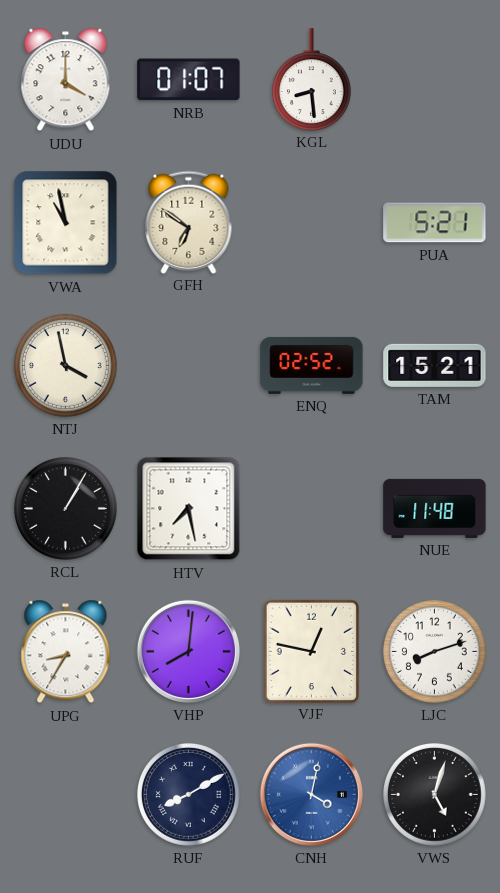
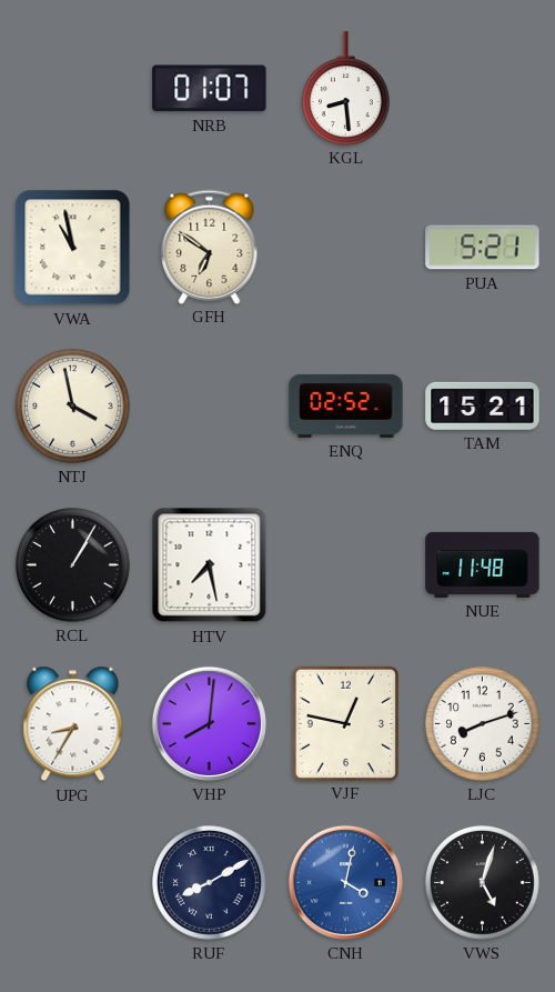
UDU: 4:00 -> none (66, 80)
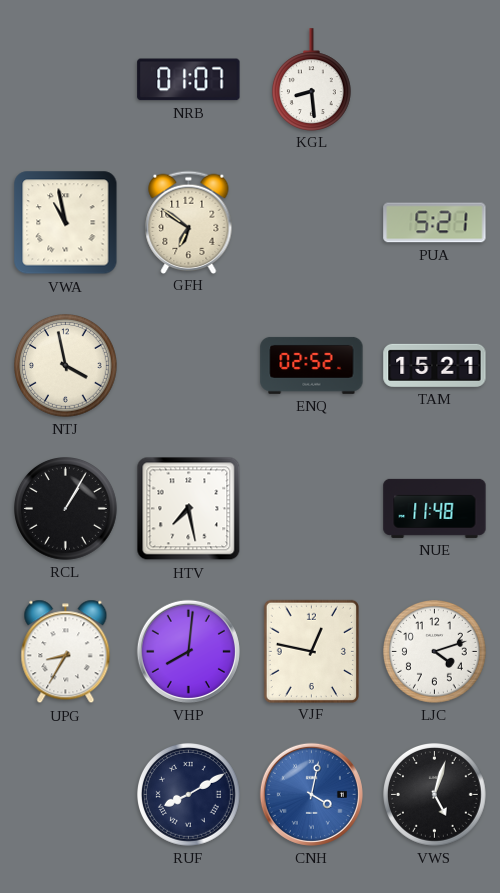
LJC: 8:12 -> 4:12 (435, 652)
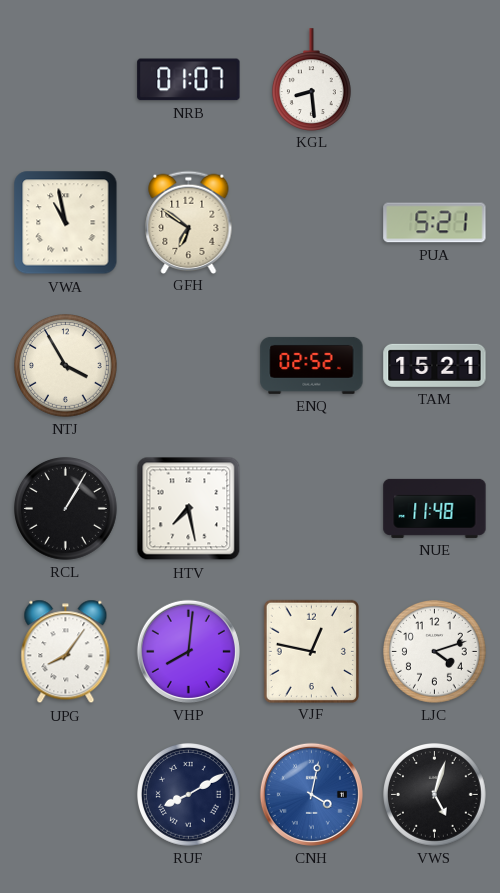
NTJ: 3:58 -> 3:55 (66, 366)
UPG: 8:35 -> 8:06 (66, 652)
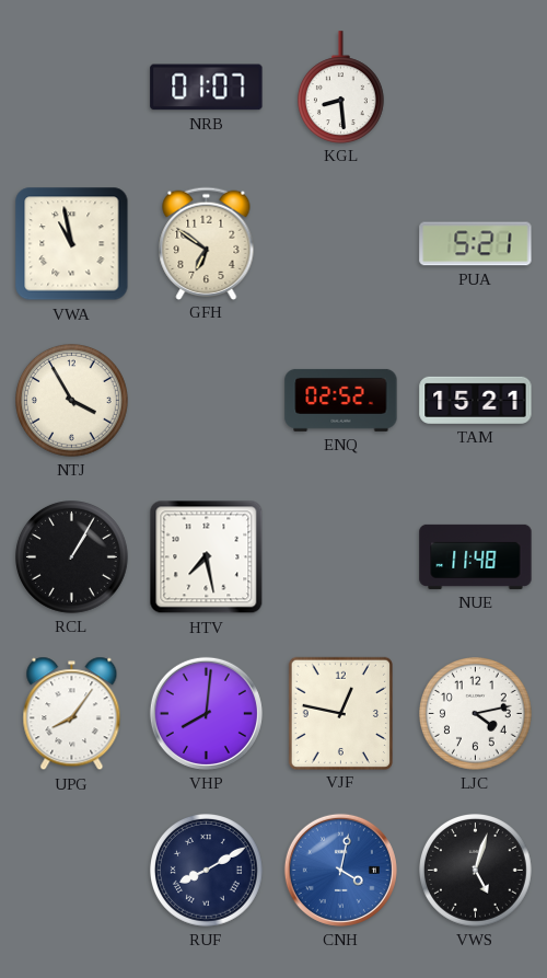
LJC: 4:12 -> 4:13 (476, 714)
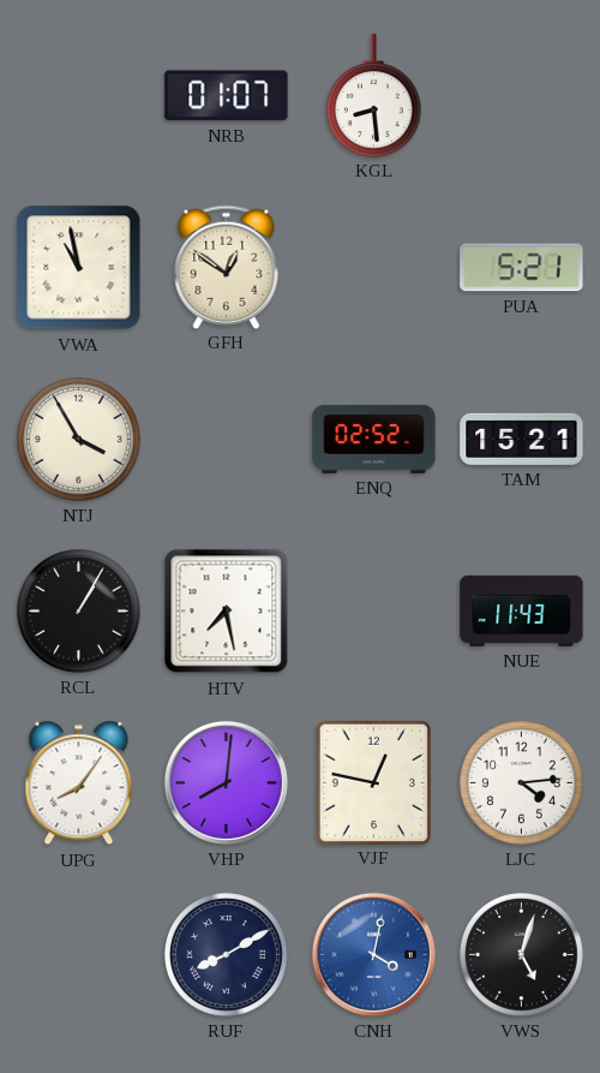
GFH: 6:51 -> 12:51 (227, 267)
NUE: 11:48 -> 11:43 (522, 610)
LJC: 4:13 -> 4:14 (522, 783)
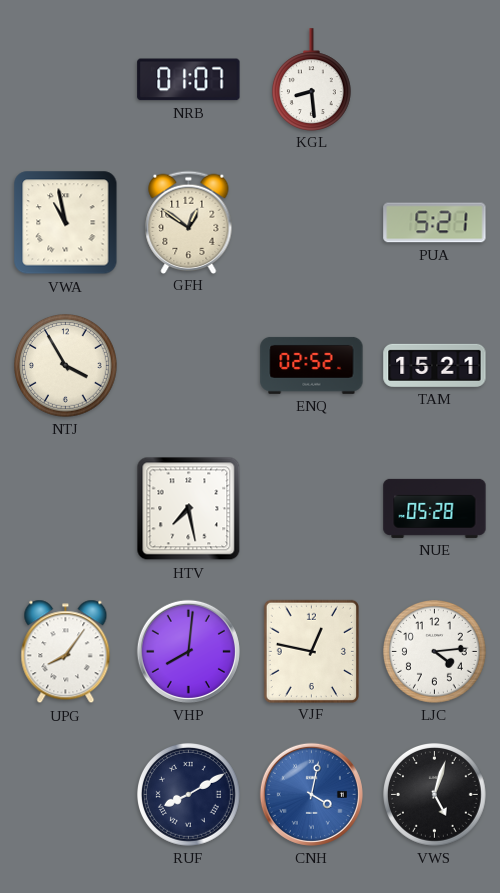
RCL: 1:05 -> none (79, 612)
NUE: 11:43 -> 05:28 (435, 508)
